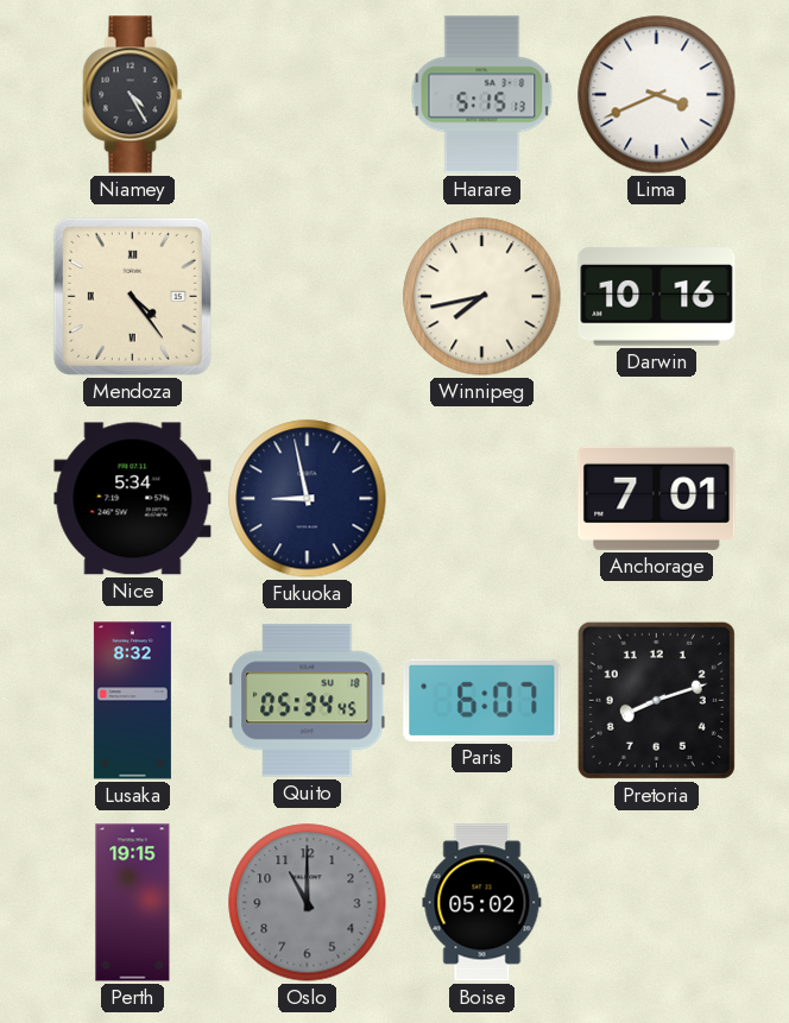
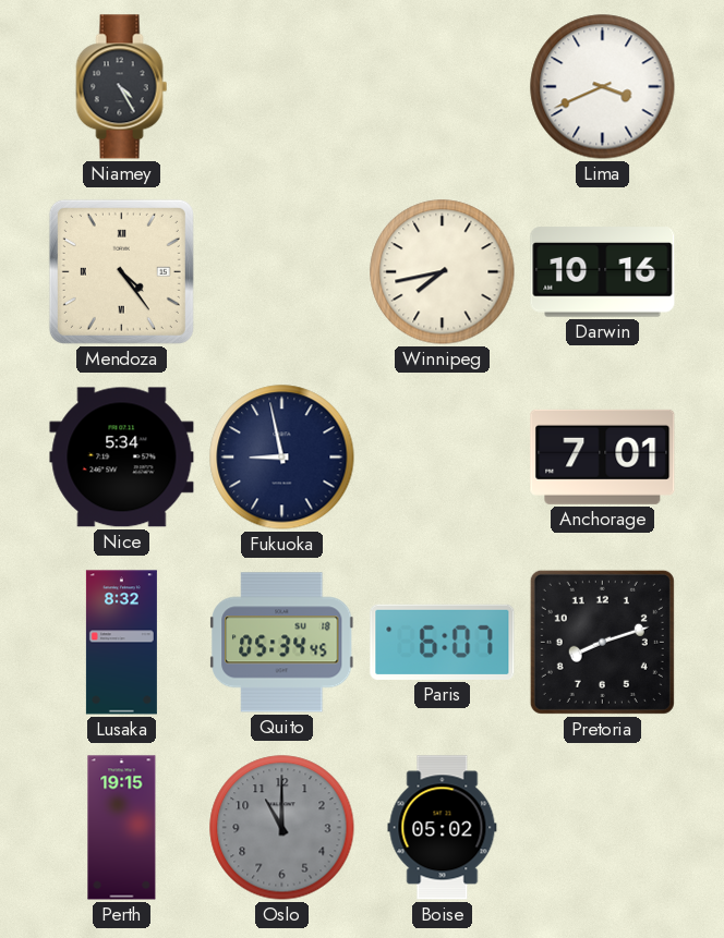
Harare: 5:15 -> none (482, 95)
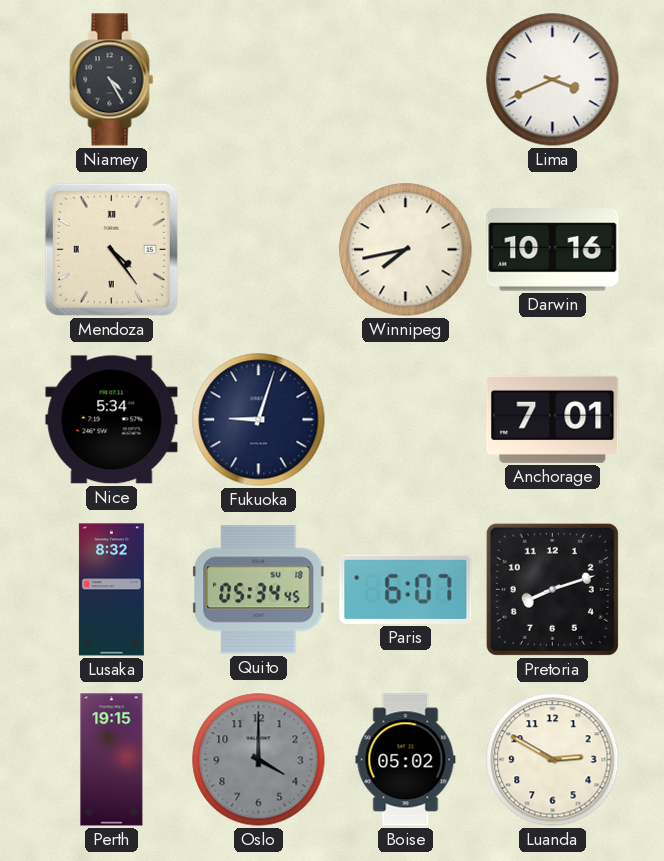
Fukuoka: 8:58 -> 9:03 (259, 420)
Oslo: 11:00 -> 4:00 (259, 760)
Luanda: none -> 2:50 (553, 760)
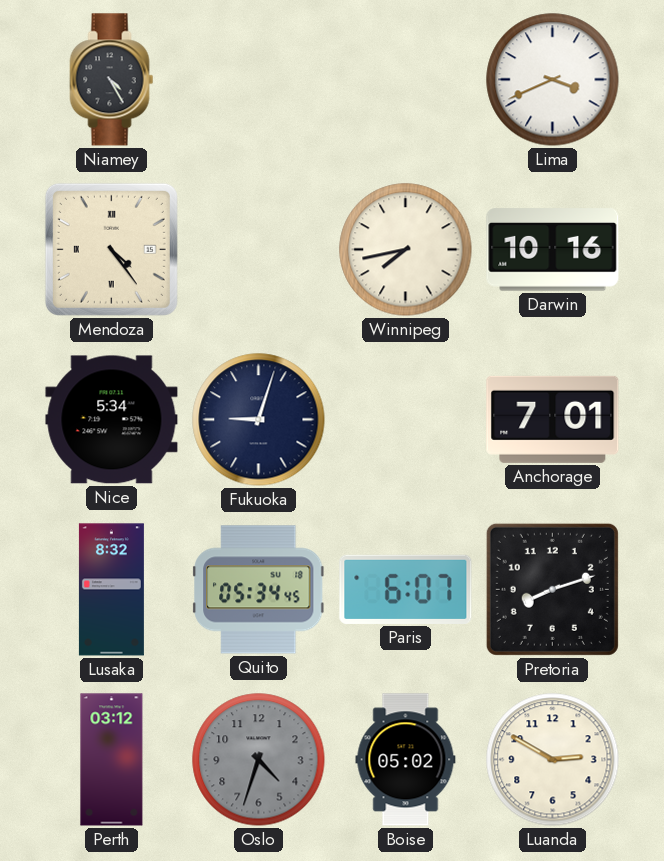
Perth: 19:15 -> 03:12 (112, 760)
Oslo: 4:00 -> 4:33 (259, 760)
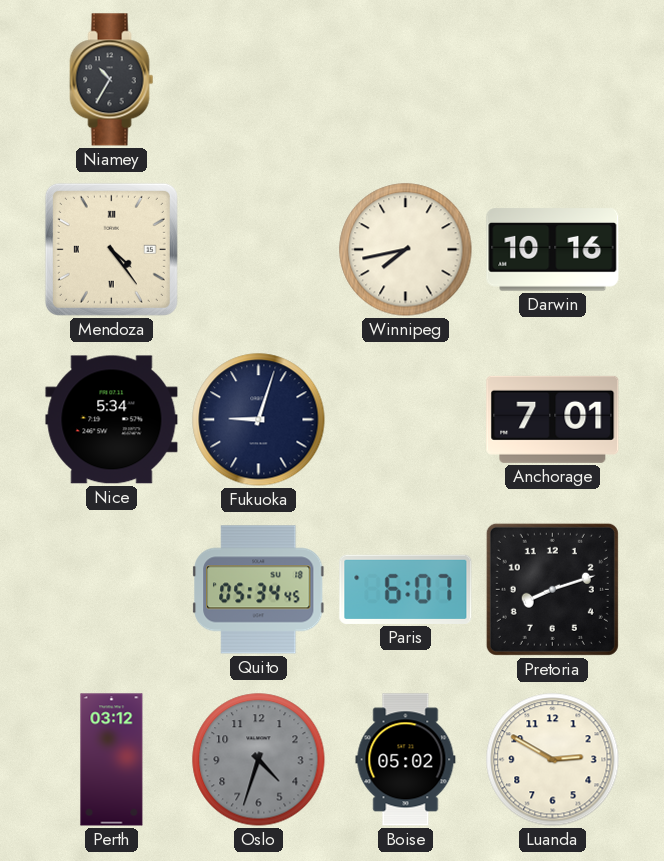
Niamey: 4:25 -> 10:35 (112, 80)
Lima: 3:41 -> none (553, 80)
Lusaka: 8:32 -> none (111, 590)
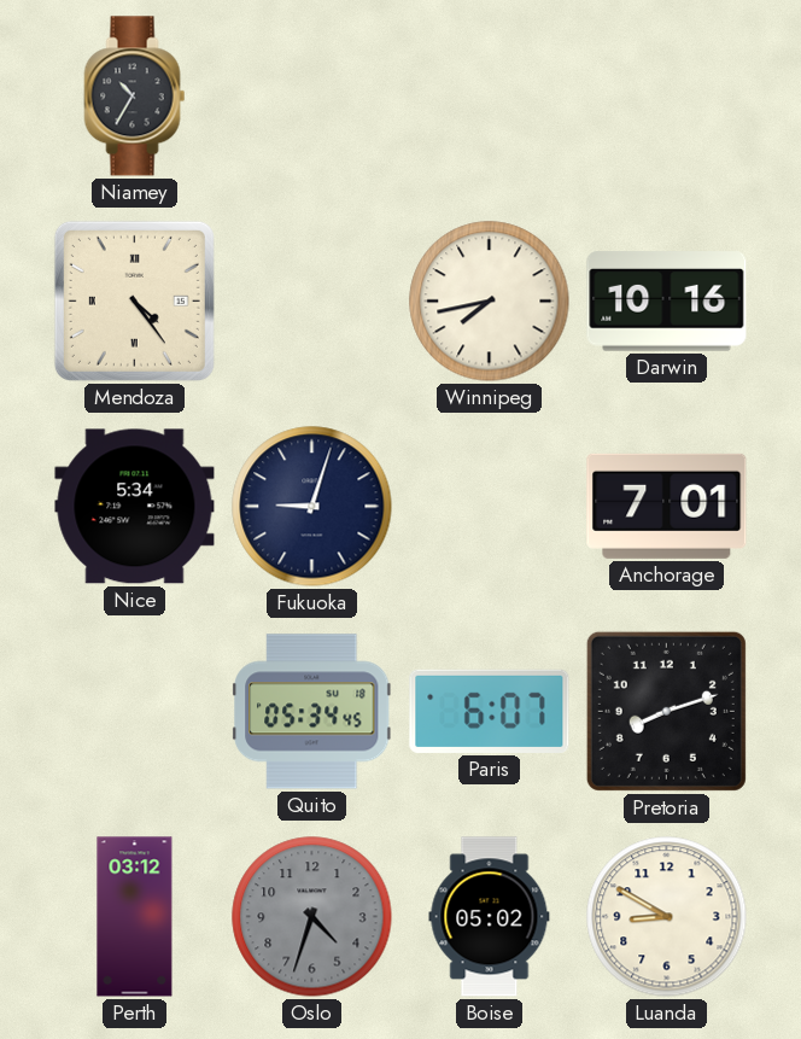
Luanda: 2:50 -> 8:50 (667, 917)
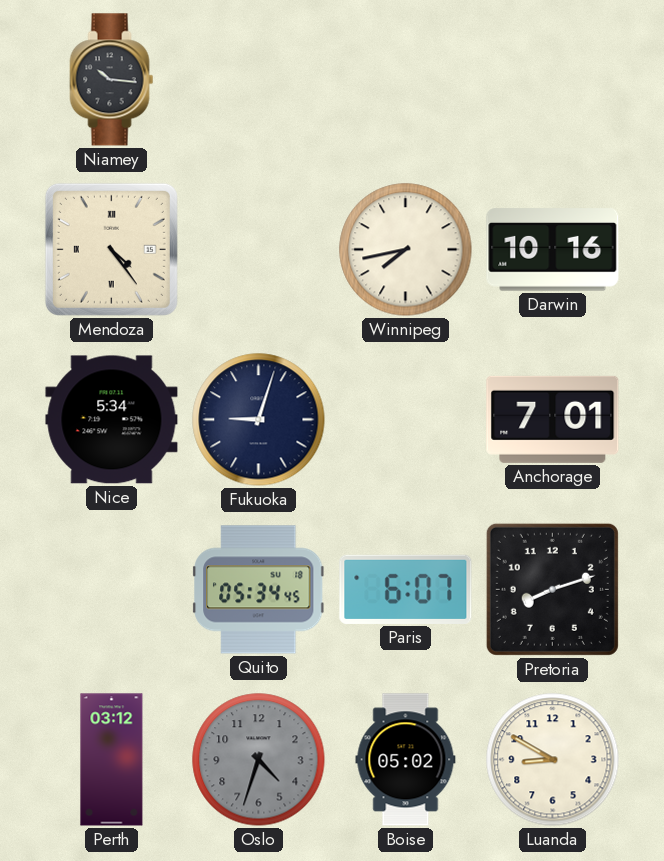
Niamey: 10:35 -> 10:16 (112, 80)
